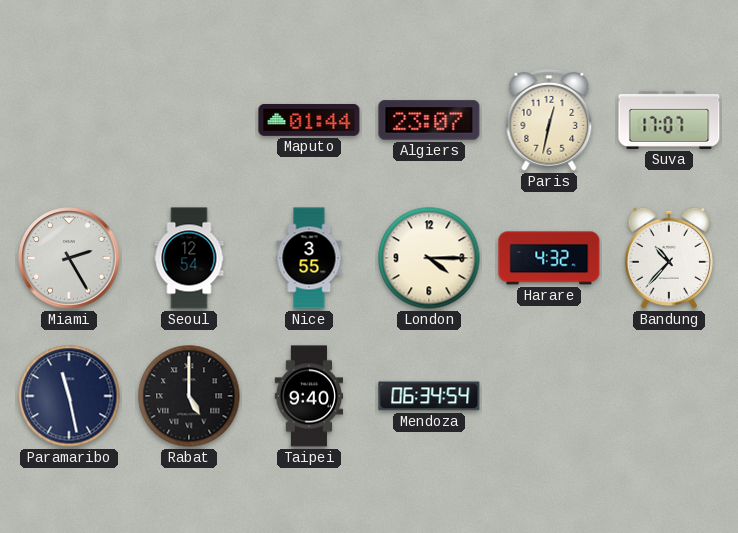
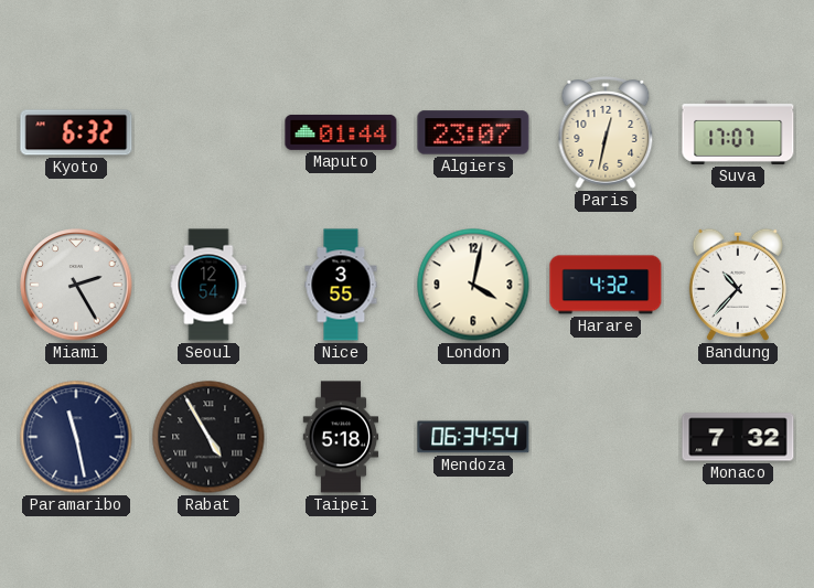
Kyoto: none -> 6:32 (76, 132)
London: 4:15 -> 4:02 (473, 285)
Rabat: 5:00 -> 4:55 (208, 437)
Taipei: 9:40 -> 5:18 (341, 437)
Monaco: none -> 7:32 (738, 437)
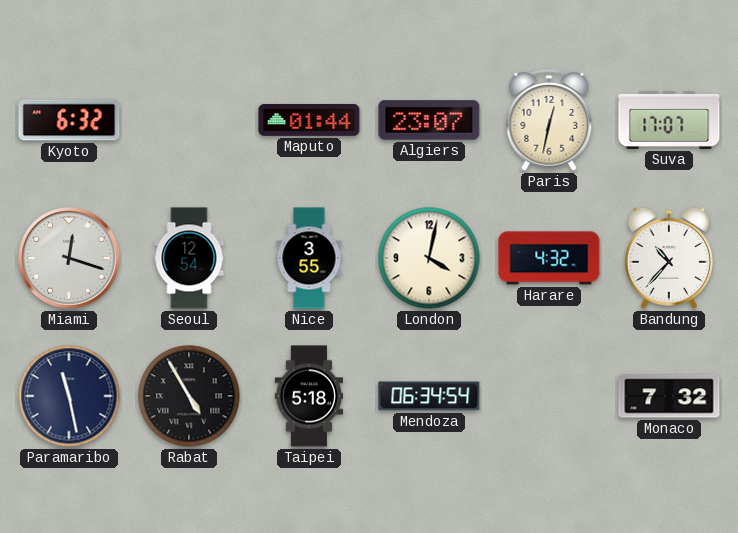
Miami: 2:25 -> 12:18 (69, 258)
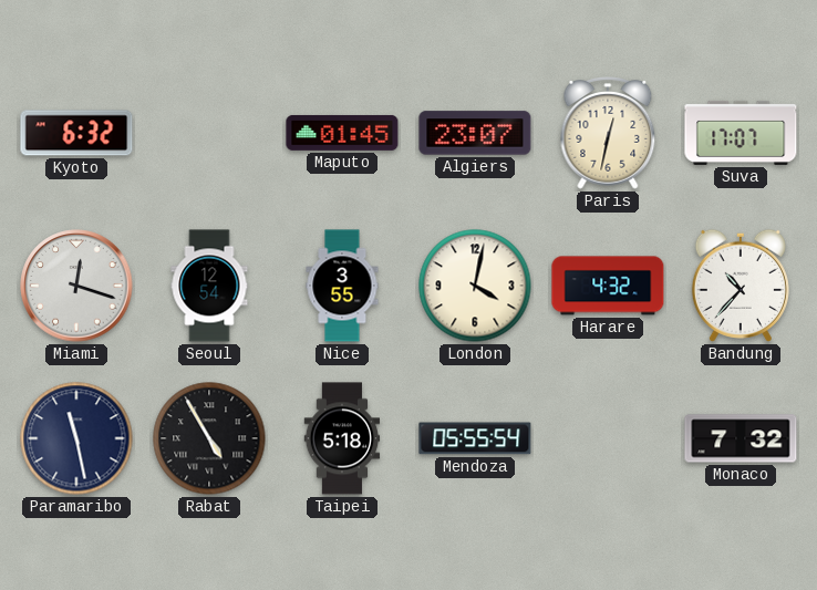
Maputo: 01:44 -> 01:45 (342, 133)
Mendoza: 06:34 -> 05:55 (475, 438)
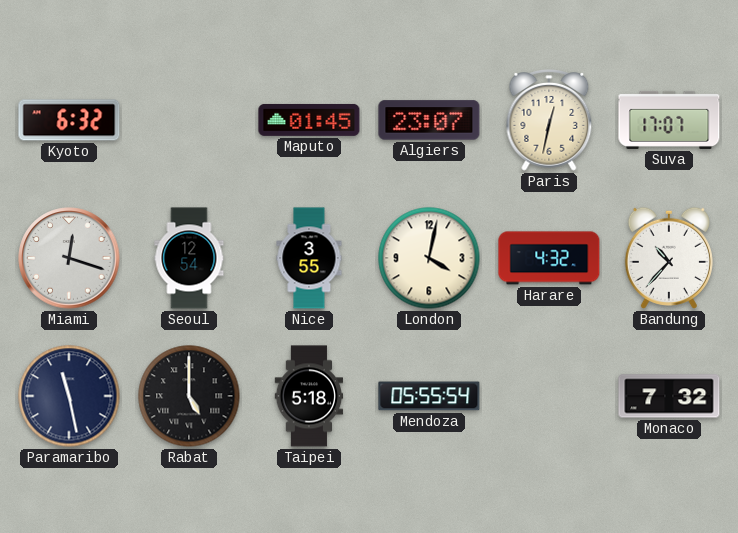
Rabat: 4:55 -> 5:00 (189, 396)
